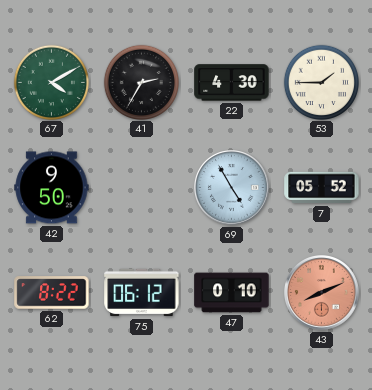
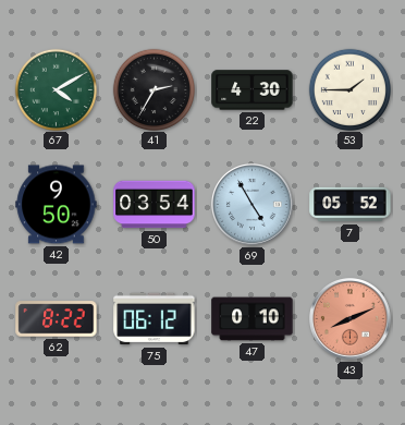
50: none -> 03:54 (155, 205)
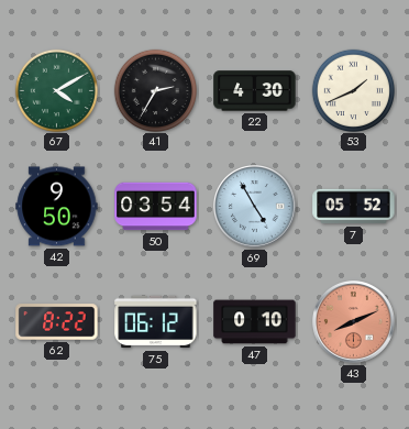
53: 1:45 -> 1:41 (353, 90)
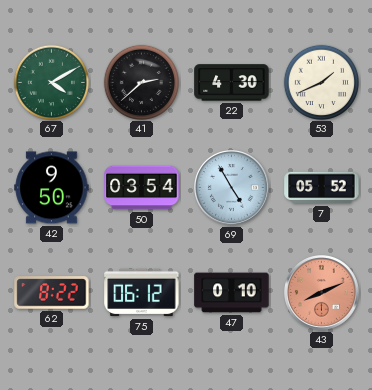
41: 2:35 -> 2:38 (141, 82)
